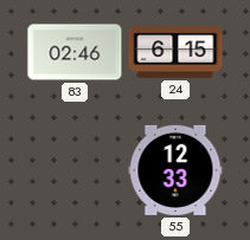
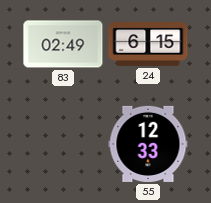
83: 02:46 -> 02:49 (63, 44)
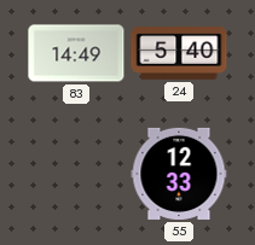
83: 02:49 -> 14:49 (76, 53)
24: 6:15 -> 5:40 (179, 54)
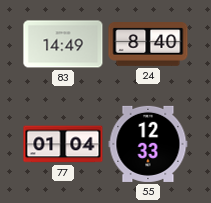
24: 5:40 -> 8:40 (148, 45)
77: none -> 01:04 (63, 144)
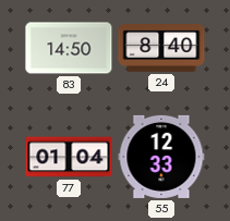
83: 14:49 -> 14:50 (69, 48)
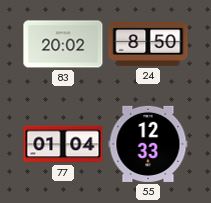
83: 14:50 -> 20:02 (63, 44)
24: 8:40 -> 8:50 (148, 45)
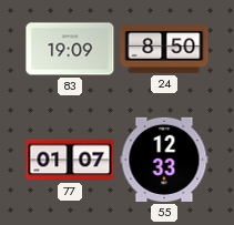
83: 20:02 -> 19:09 (70, 49)
77: 01:04 -> 01:07 (70, 160)
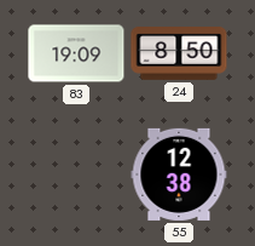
77: 01:07 -> none (70, 160)
55: 12:33 -> 12:38 (179, 175)
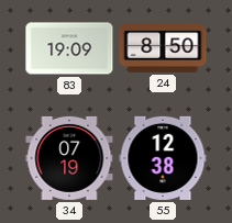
34: none -> 07:19 (69, 158)
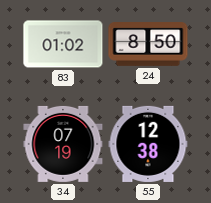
83: 19:09 -> 01:02 (63, 44)
